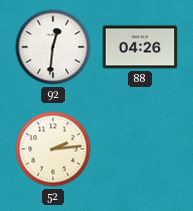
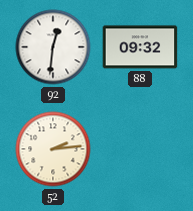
88: 04:26 -> 09:32 (140, 47)
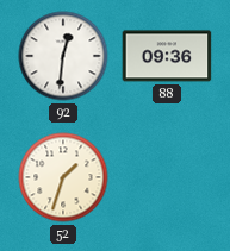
88: 09:32 -> 09:36 (167, 56)
52: 2:14 -> 1:33 (63, 177)
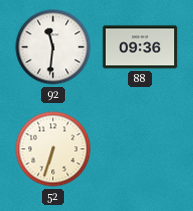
92: 12:31 -> 11:31 (53, 47)
52: 1:33 -> 6:33 (53, 149)
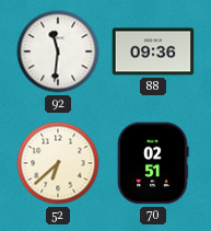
52: 6:33 -> 6:38 (58, 163)
70: none -> 02:51 (153, 163)
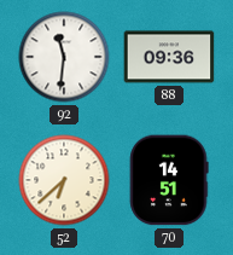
70: 02:51 -> 14:51 (169, 180)
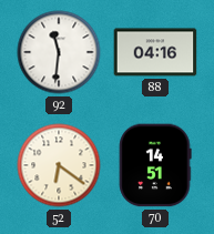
88: 09:36 -> 04:16 (155, 52)
52: 6:38 -> 6:21 (59, 165)
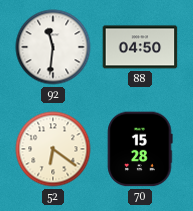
88: 04:16 -> 04:50 (140, 47)
70: 14:51 -> 15:28 (140, 149)
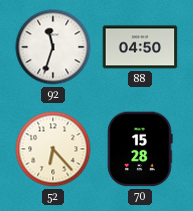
92: 11:31 -> 11:33 (53, 47)
52: 6:21 -> 6:23 (53, 149)
